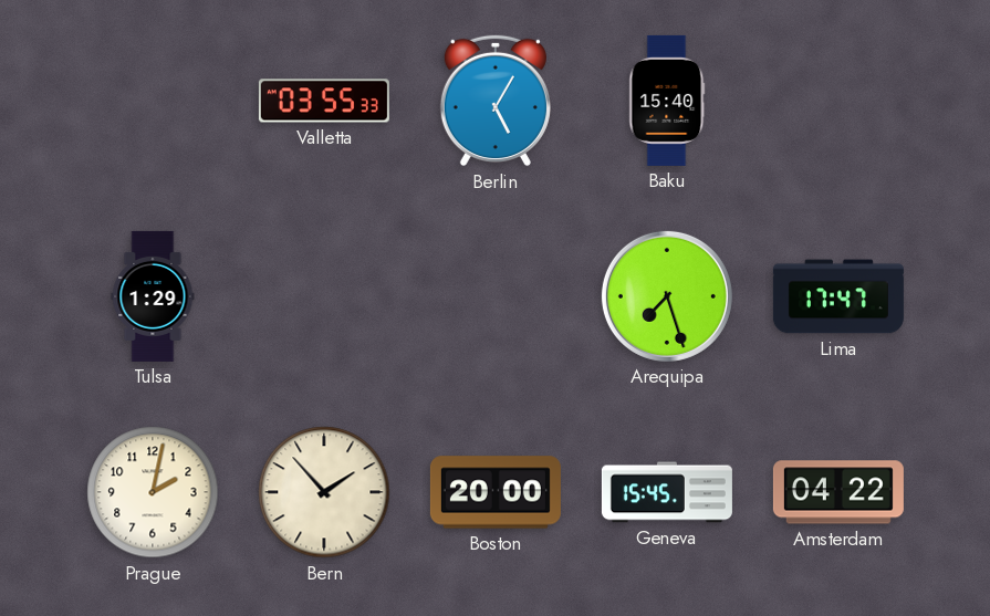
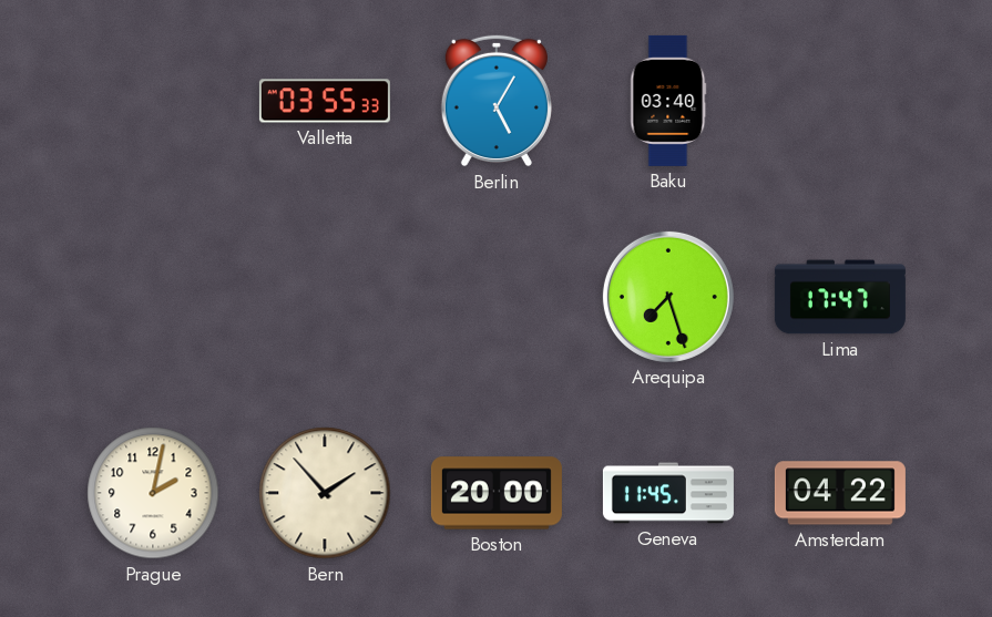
Baku: 15:40 -> 03:40 (668, 101)
Tulsa: 1:29 -> none (153, 296)
Geneva: 15:45 -> 11:45 (668, 493)
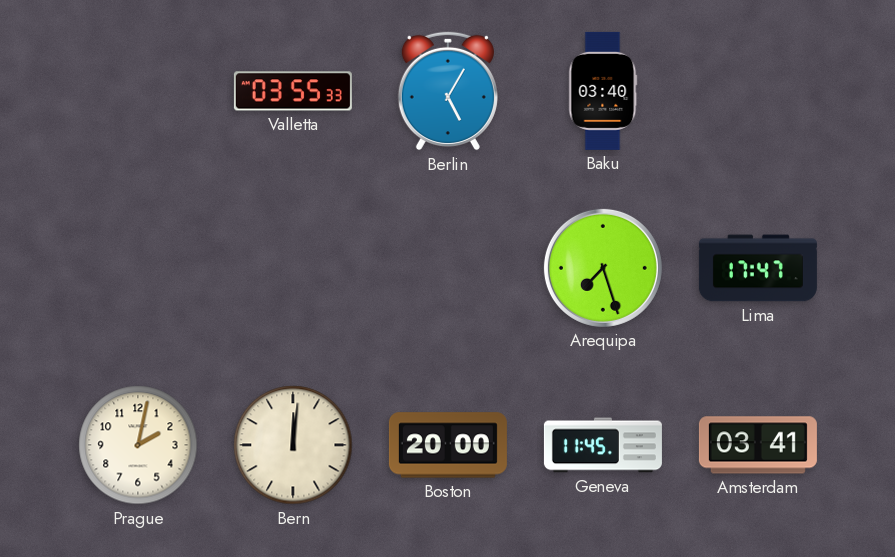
Bern: 1:53 -> 12:01 (293, 445)
Amsterdam: 04:22 -> 03:41 (758, 445)
